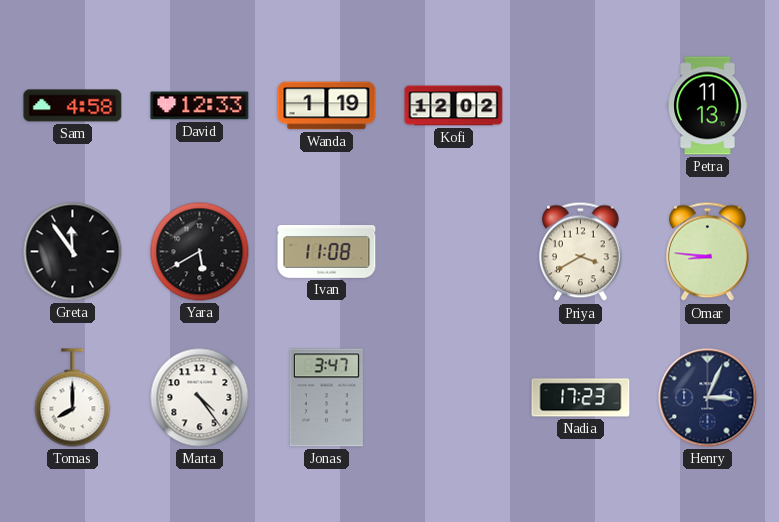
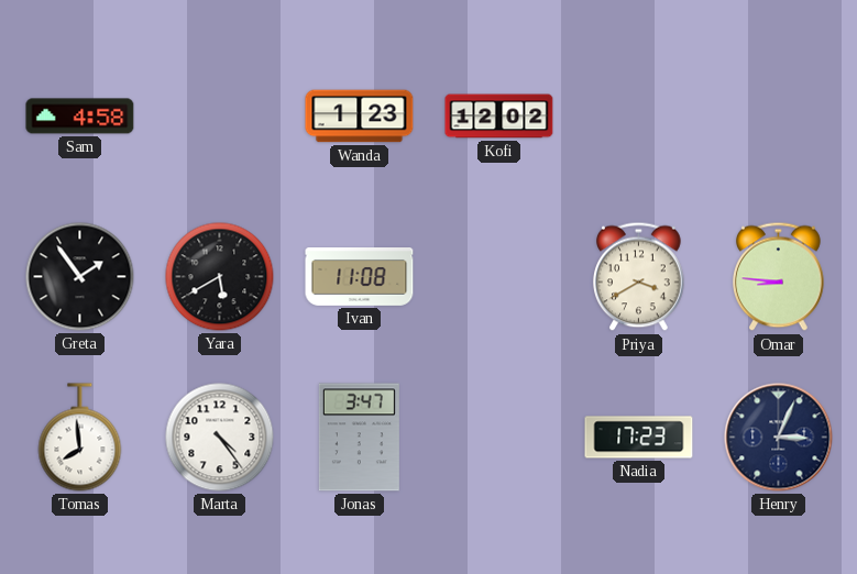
David: 12:33 -> none (200, 106)
Wanda: 1:19 -> 1:23 (360, 117)
Petra: 11:13 -> none (708, 106)
Greta: 11:54 -> 1:54 (80, 277)
Tomas: 8:00 -> 7:59 (80, 438)
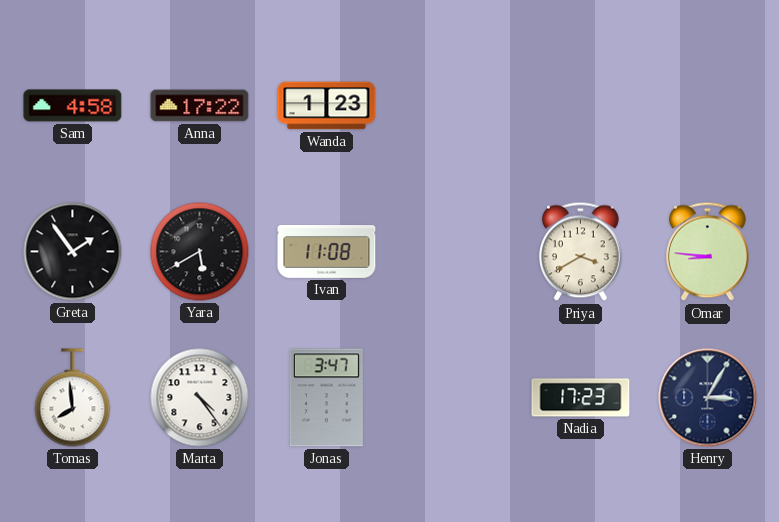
Anna: none -> 17:22 (200, 106)
Kofi: 12:02 -> none (499, 117)
Henry: 3:04 -> 3:05 (708, 398)
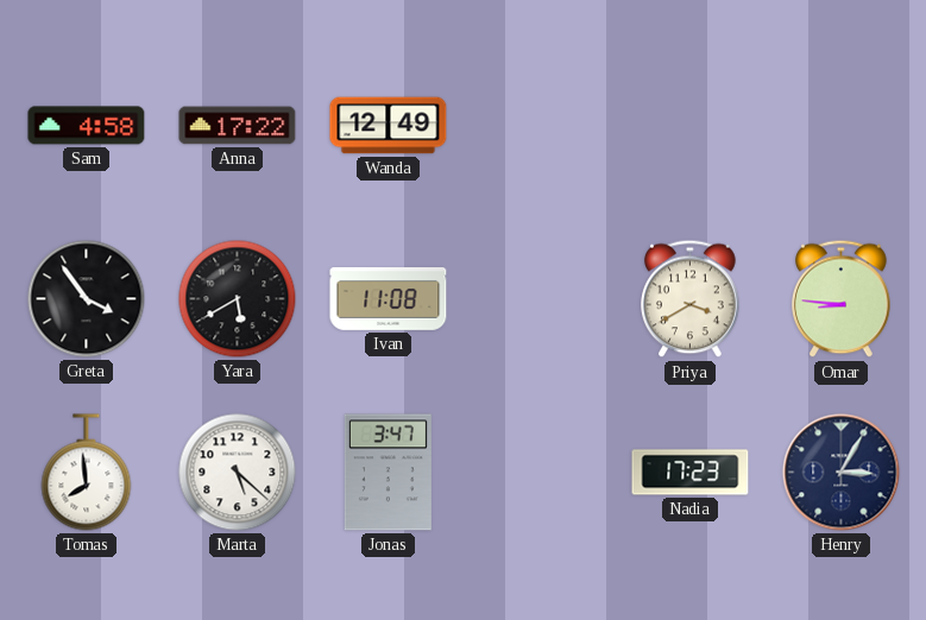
Wanda: 1:23 -> 12:49 (389, 126)
Greta: 1:54 -> 3:54 (87, 299)
Marta: 4:24 -> 5:22 (238, 473)
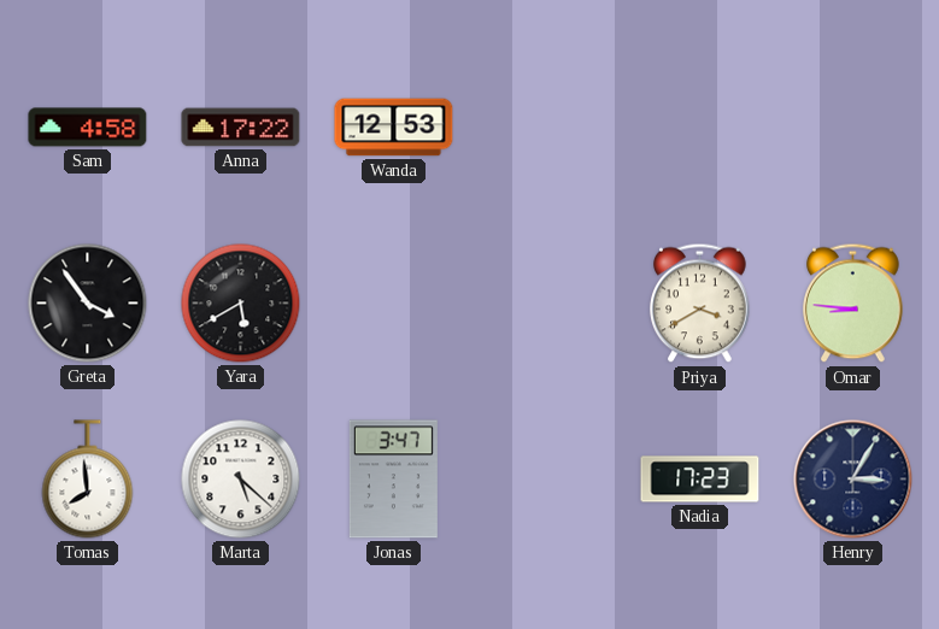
Wanda: 12:49 -> 12:53 (394, 128)
Ivan: 11:08 -> none (389, 299)
